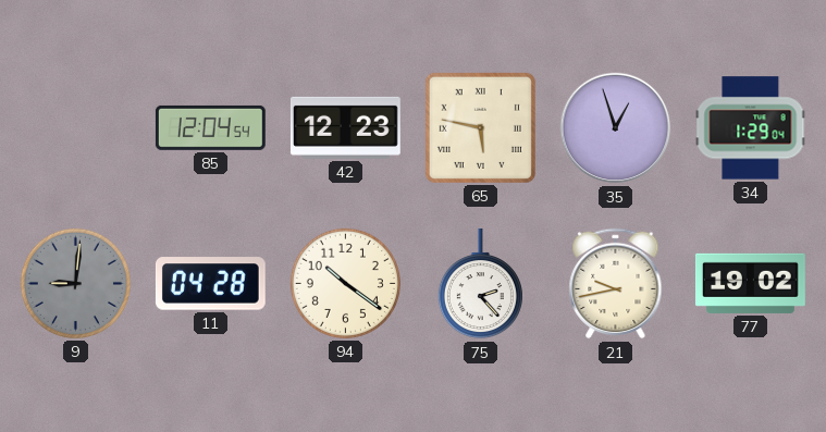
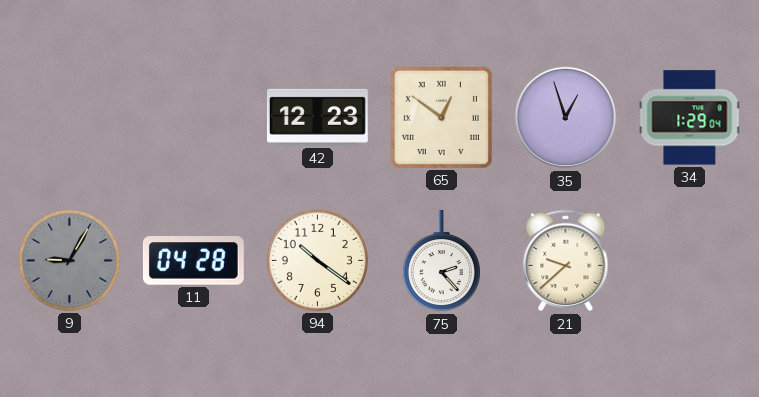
85: 12:04 -> none (210, 127)
65: 5:47 -> 12:51 (441, 117)
9: 9:01 -> 9:05 (69, 260)
21: 9:43 -> 9:38 (566, 261)
77: 19:02 -> none (750, 283)
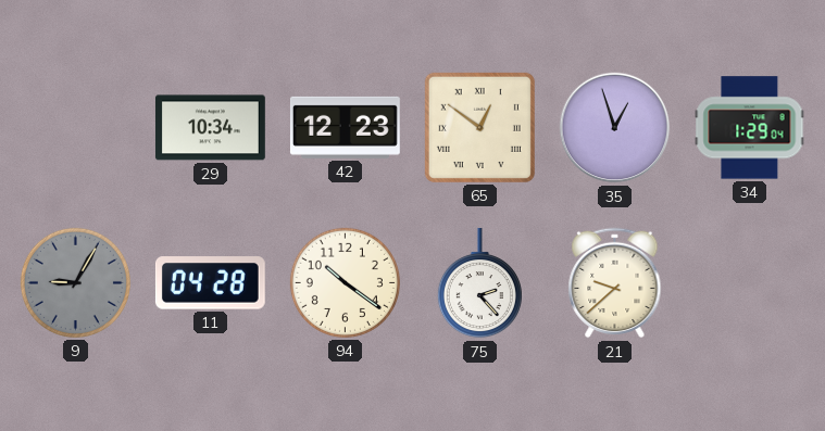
29: none -> 10:34 (210, 128)
